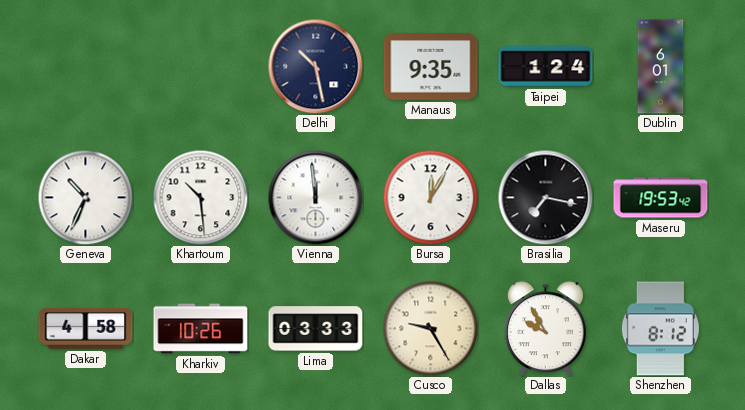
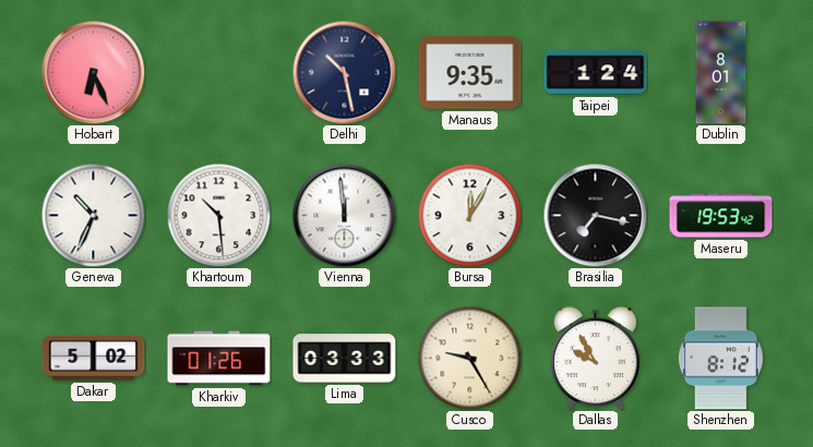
Hobart: none -> 6:26 (93, 72)
Dublin: 6:01 -> 8:01 (721, 73)
Dakar: 4:58 -> 5:02 (94, 358)
Kharkiv: 10:26 -> 01:26 (219, 359)
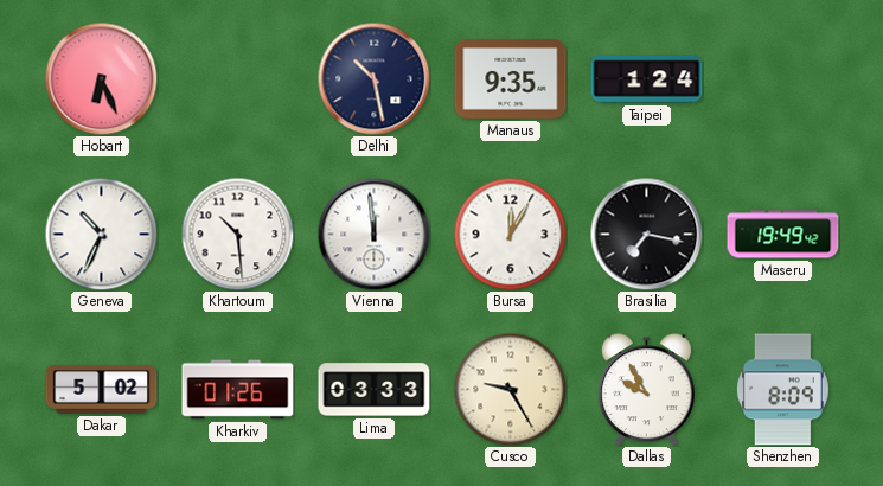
Dublin: 8:01 -> none (721, 73)
Maseru: 19:53 -> 19:49 (783, 235)
Shenzhen: 8:12 -> 8:09 (782, 390)
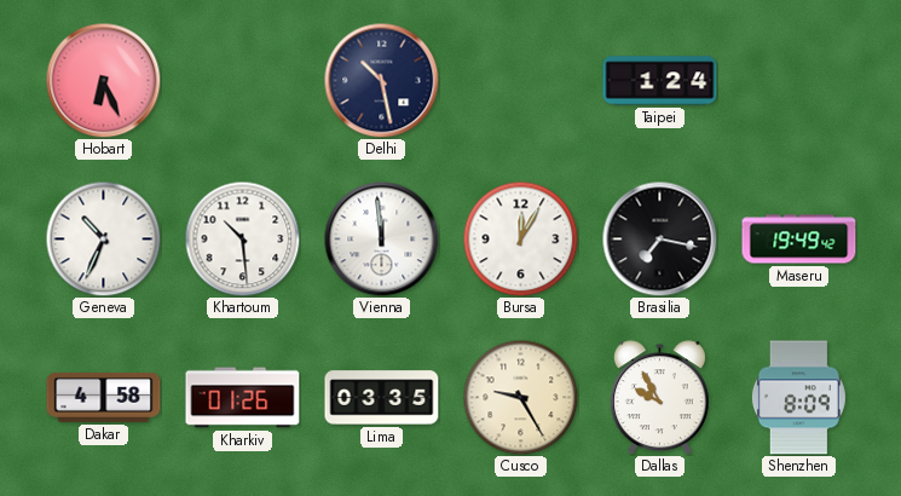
Manaus: 9:35 -> none (511, 79)
Dakar: 5:02 -> 4:58 (104, 397)
Lima: 03:33 -> 03:35 (382, 398)
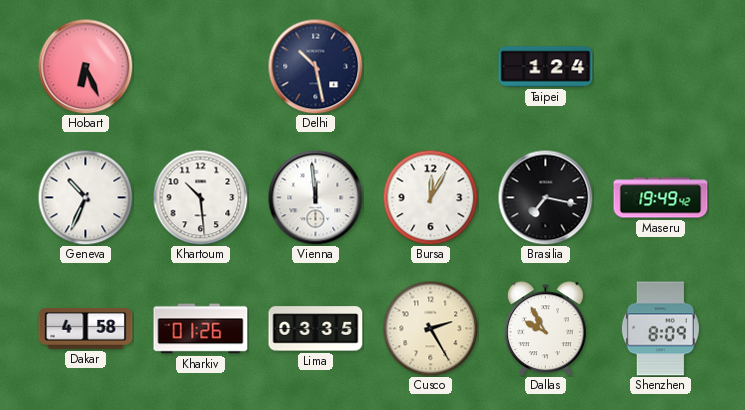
Cusco: 9:25 -> 2:25 (430, 328)
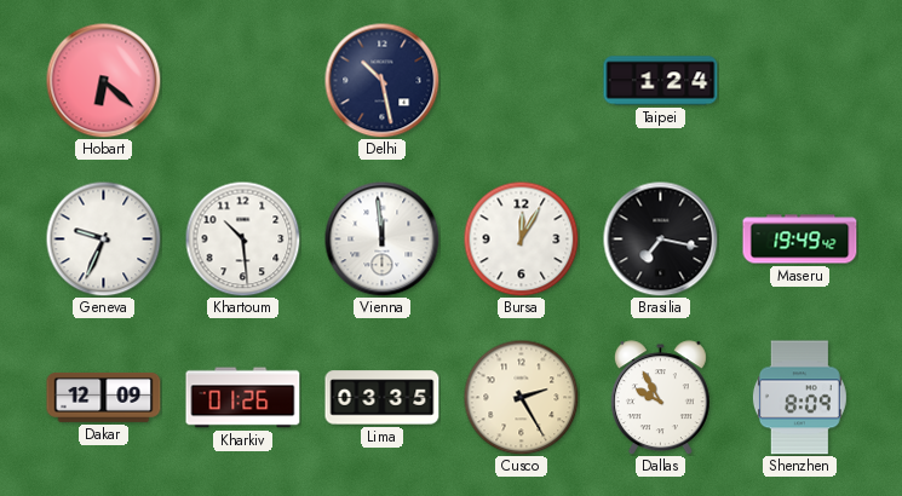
Hobart: 6:26 -> 6:22 (103, 80)
Geneva: 10:34 -> 9:34 (103, 238)
Dakar: 4:58 -> 12:09 (104, 397)
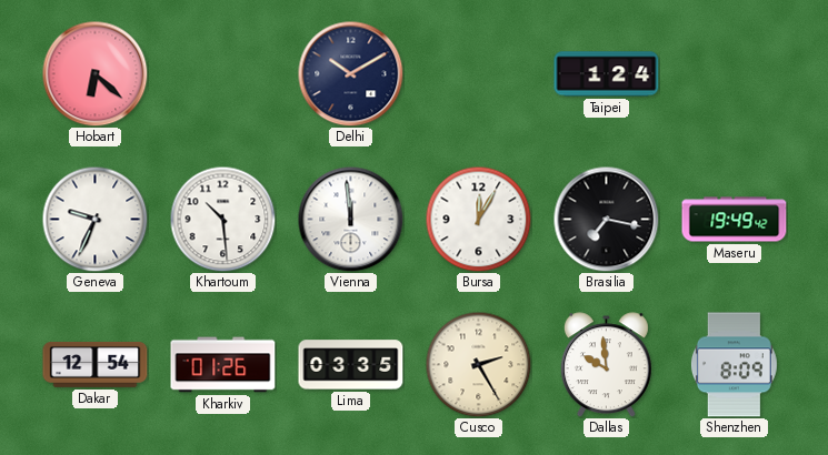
Delhi: 10:28 -> 10:10 (350, 73)
Dakar: 12:09 -> 12:54 (96, 364)
Dallas: 9:55 -> 9:59 (606, 365)
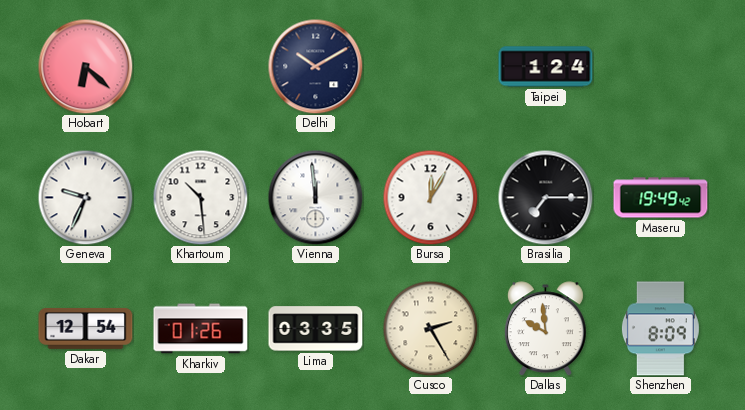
Brasilia: 7:17 -> 7:15 (545, 197)
